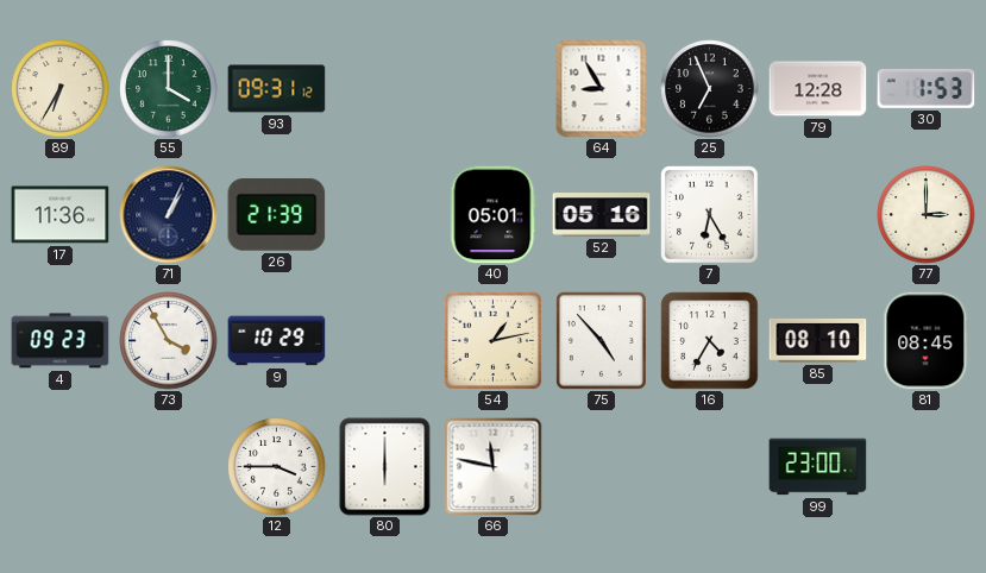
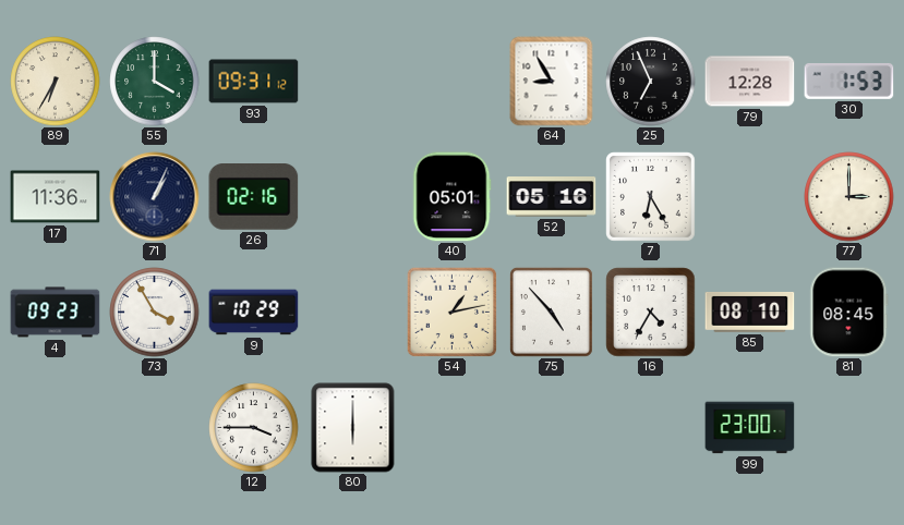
26: 21:39 -> 02:16 (254, 197)
66: 11:47 -> none (494, 467)
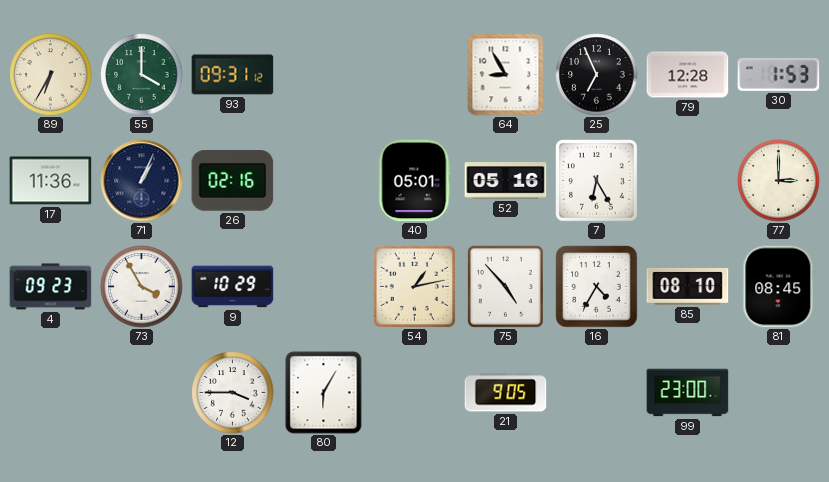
80: 6:00 -> 6:05 (324, 393)
21: none -> 9:05 (506, 393)
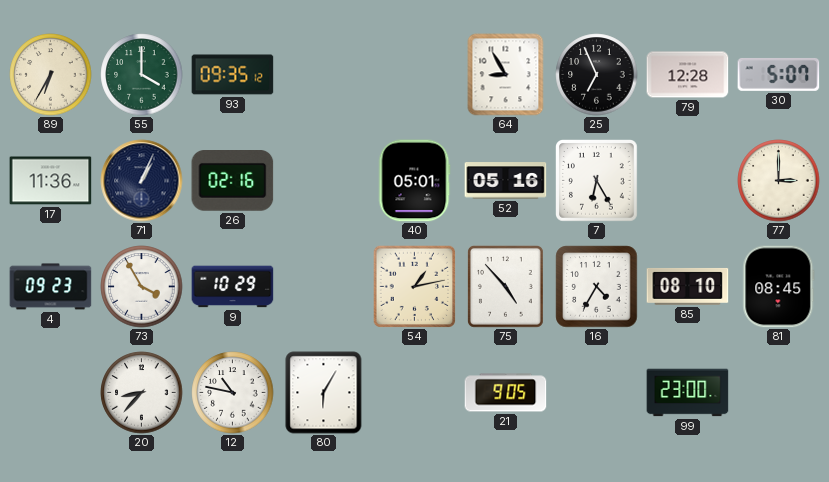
93: 09:31 -> 09:35 (233, 75)
30: 1:53 -> 5:07 (779, 75)
20: none -> 8:37 (142, 393)
12: 3:45 -> 10:47 (233, 393)
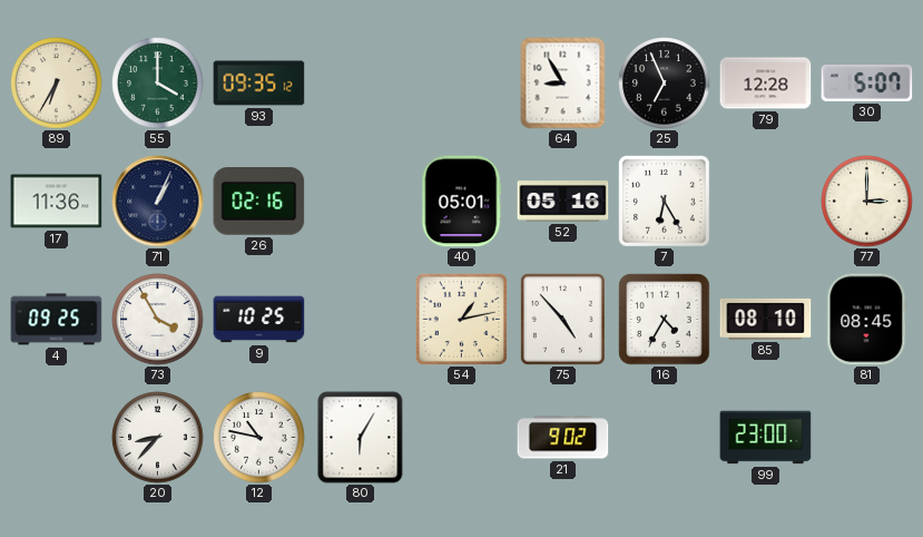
4: 09:23 -> 09:25 (57, 320)
9: 10:29 -> 10:25 (259, 320)
21: 9:05 -> 9:02 (563, 438)
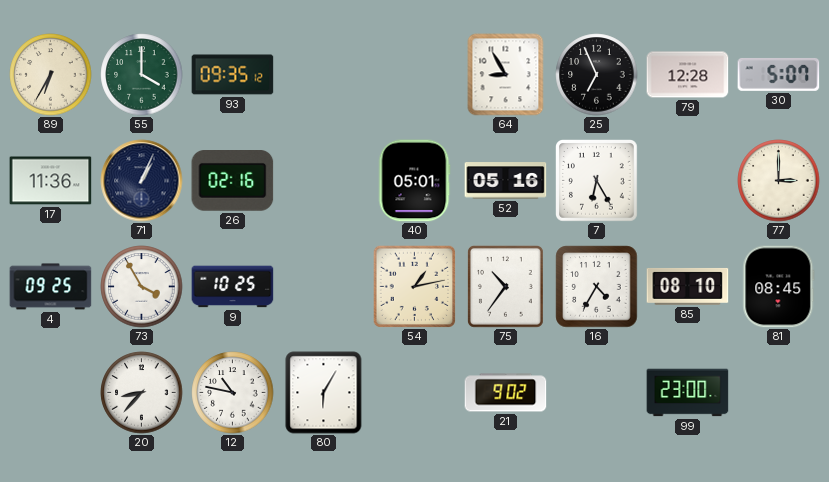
75: 4:53 -> 10:36 (505, 286)
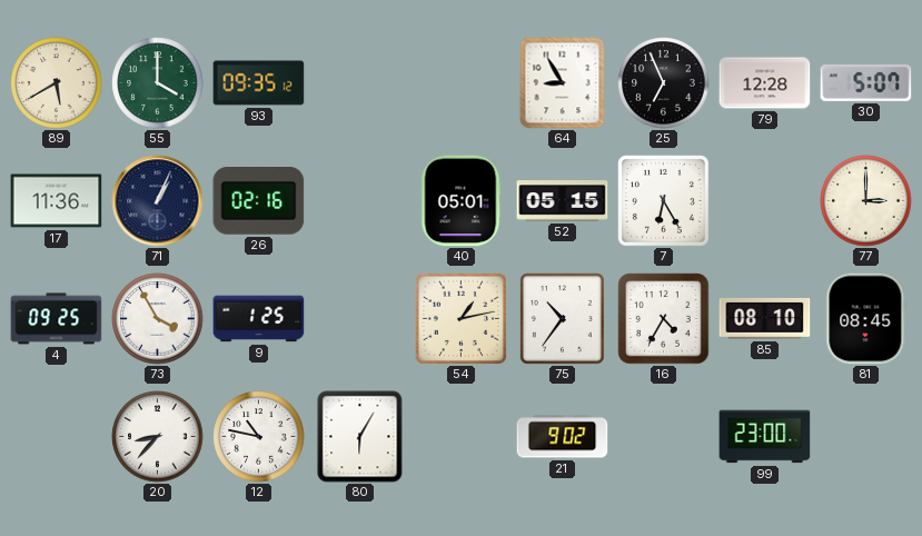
89: 6:35 -> 5:40 (57, 83)
52: 05:16 -> 05:15 (563, 201)
9: 10:25 -> 1:25 (259, 319)
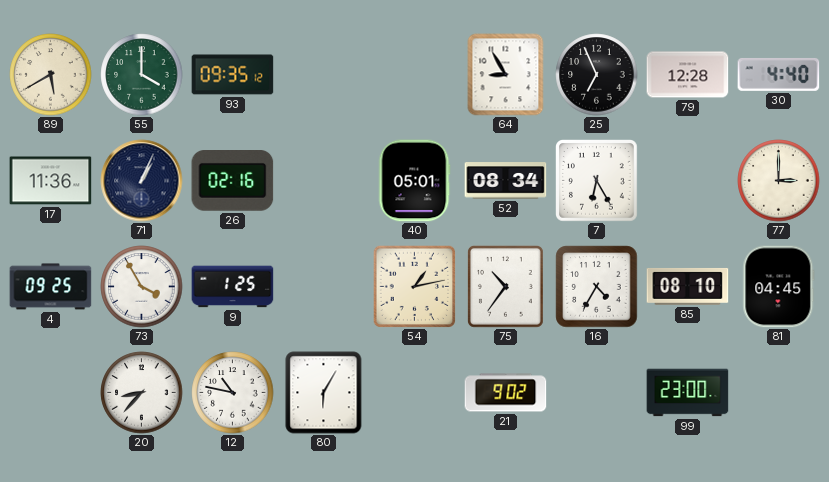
30: 5:07 -> 4:40 (779, 75)
52: 05:15 -> 08:34 (506, 181)
81: 08:45 -> 04:45 (779, 287)
